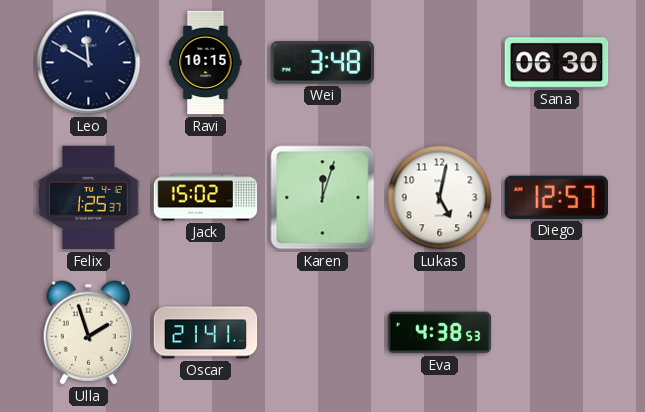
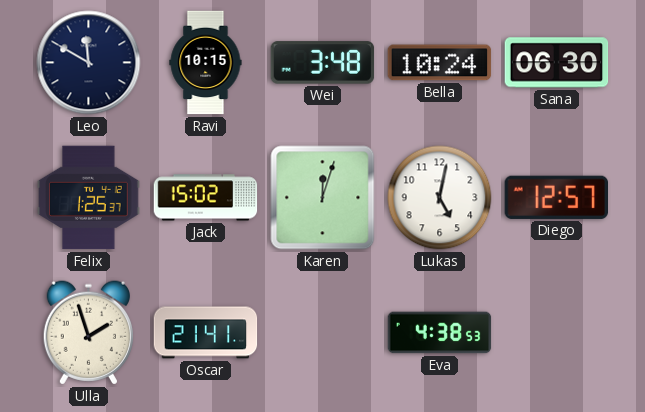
Bella: none -> 10:24 (440, 63)
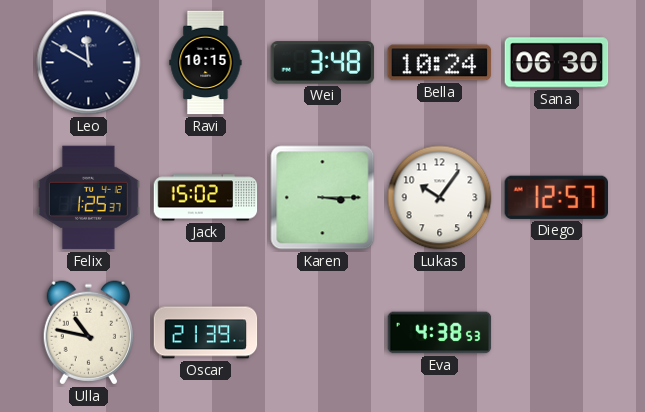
Karen: 12:03 -> 3:15 (323, 198)
Lukas: 5:02 -> 10:06 (440, 198)
Ulla: 1:57 -> 10:47 (88, 333)
Oscar: 21:41 -> 21:39 (206, 333)
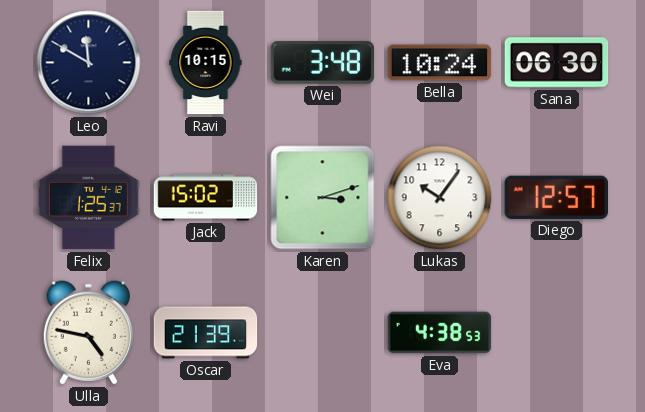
Karen: 3:15 -> 3:12 (323, 198)
Ulla: 10:47 -> 4:47 (88, 333)
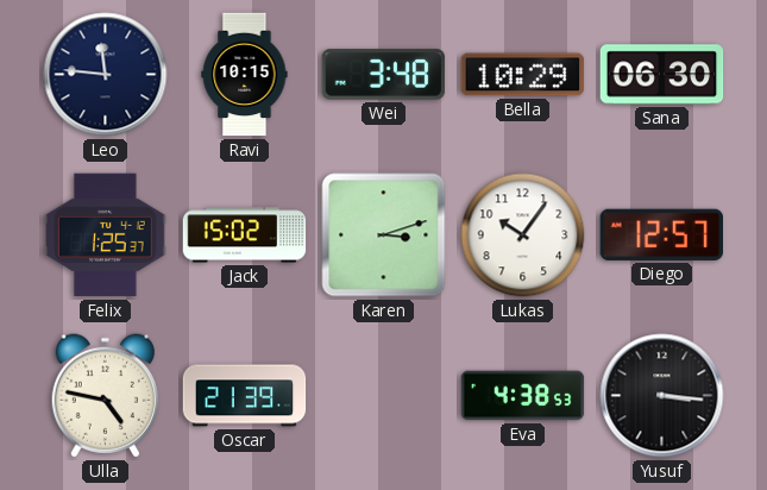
Leo: 11:50 -> 11:46 (106, 75)
Bella: 10:24 -> 10:29 (523, 75)
Yusuf: none -> 3:16 (662, 396)
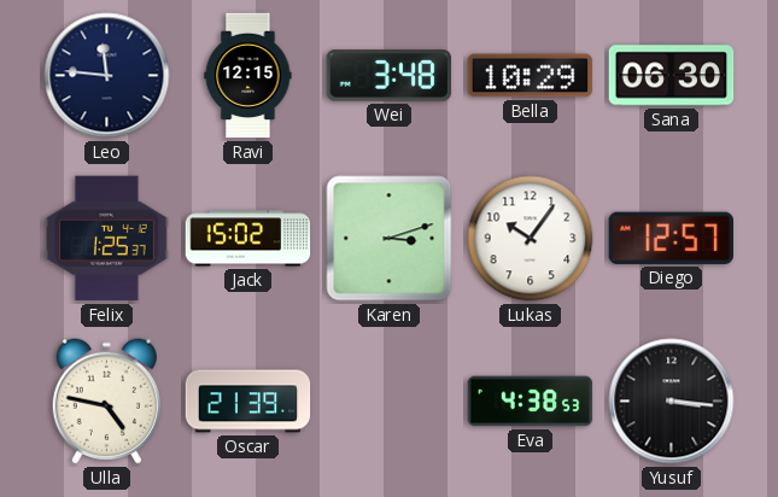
Ravi: 10:15 -> 12:15 (248, 76)
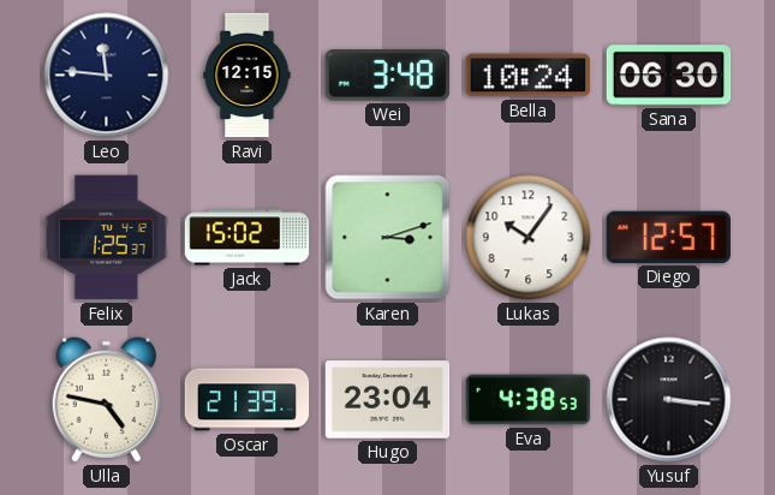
Bella: 10:29 -> 10:24 (529, 76)
Hugo: none -> 23:04 (388, 400)
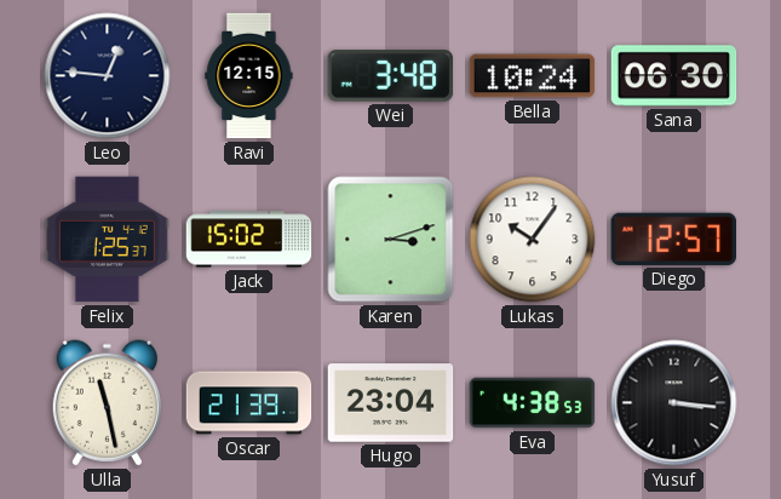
Leo: 11:46 -> 12:46 (108, 76)
Ulla: 4:47 -> 11:28 (107, 403)
